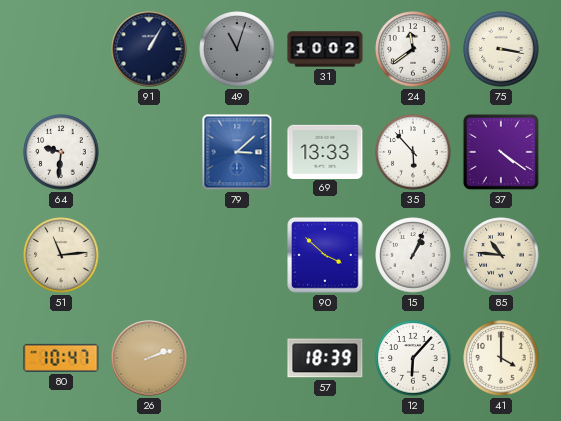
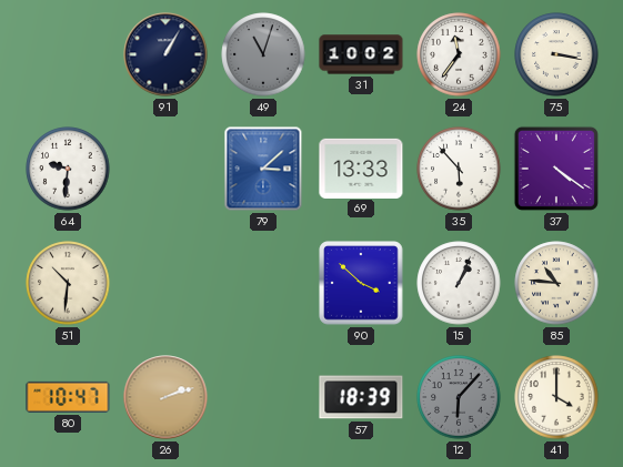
24: 11:39 -> 11:36 (459, 54)
51: 11:14 -> 10:31 (68, 283)
12 dial: white -> grey (459, 397)
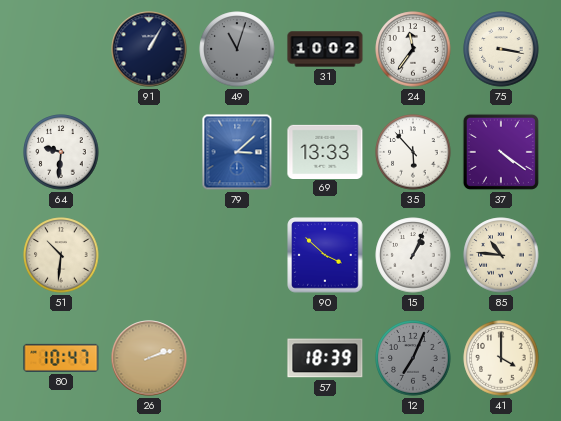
12: 6:07 -> 7:04 (413, 358)
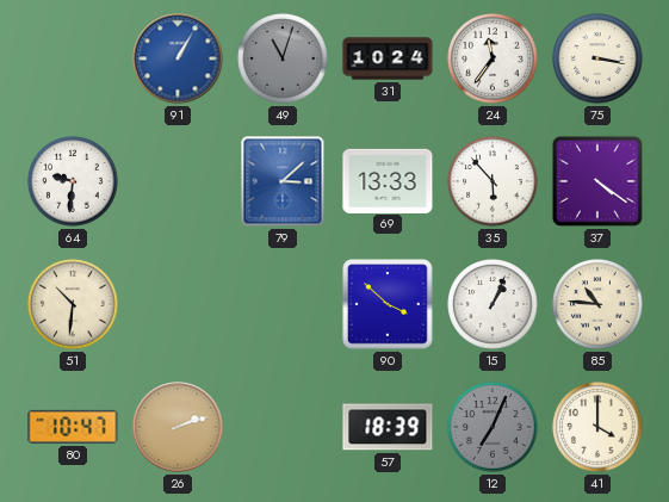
91 dial: navy -> blue (178, 58)
31: 10:02 -> 10:24 (388, 58)
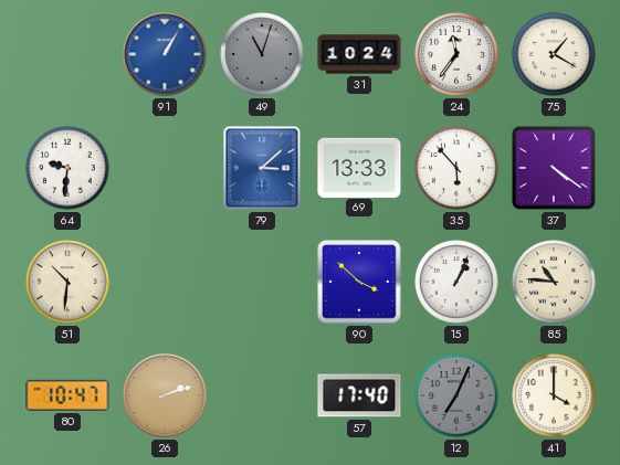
75: 3:17 -> 1:20 (554, 54)
57: 18:39 -> 17:40 (359, 395)
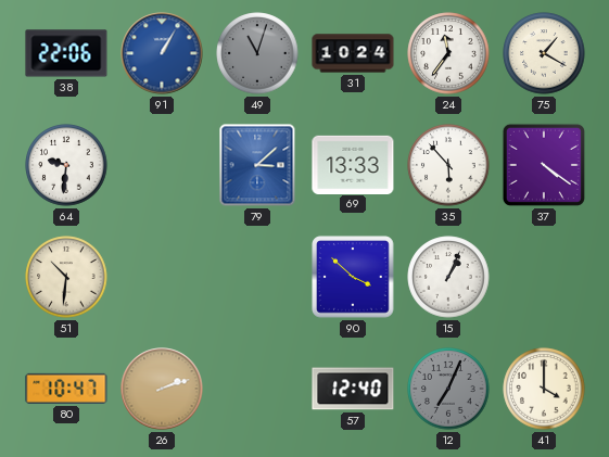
38: none -> 22:06 (66, 53)
85: 10:46 -> none (554, 282)
57: 17:40 -> 12:40 (353, 389)
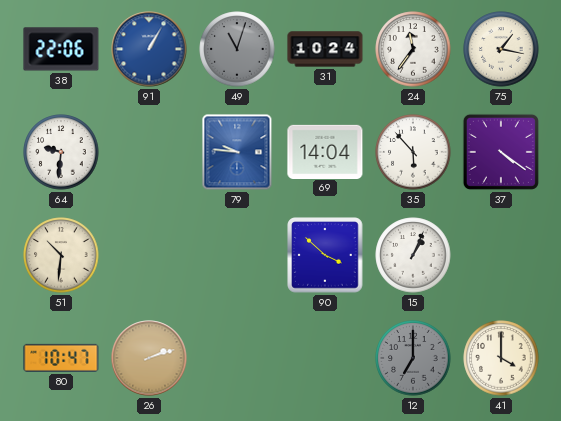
75: 1:20 -> 1:17 (501, 49)
79: 3:08 -> 9:46 (237, 152)
69: 13:33 -> 14:04 (325, 151)
57: 12:40 -> none (353, 389)
12: 7:04 -> 7:00 (413, 358)
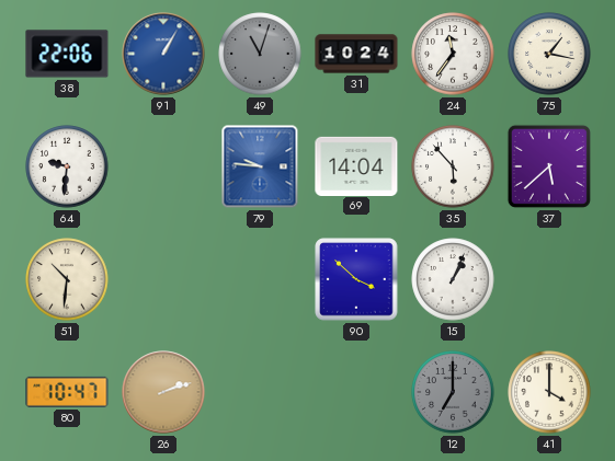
37: 4:21 -> 5:38 (549, 166)
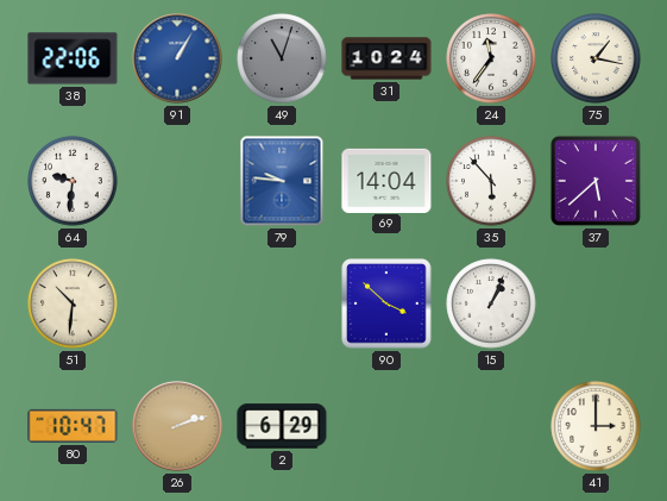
2: none -> 6:29 (282, 426)
12: 7:00 -> none (453, 392)
41: 4:00 -> 3:00 (596, 426)
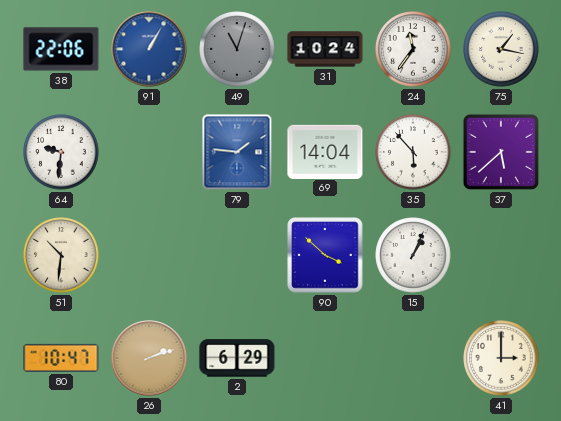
79: 9:46 -> 1:46 (237, 152)
